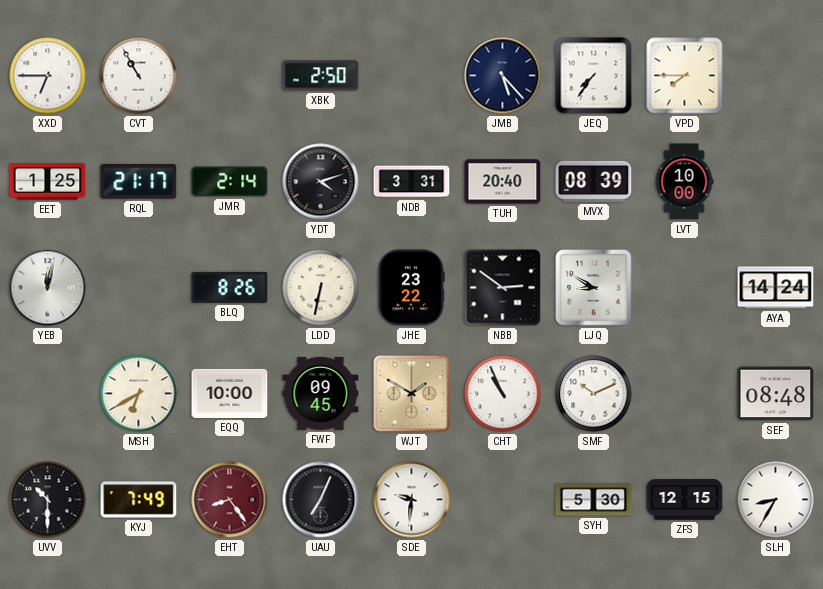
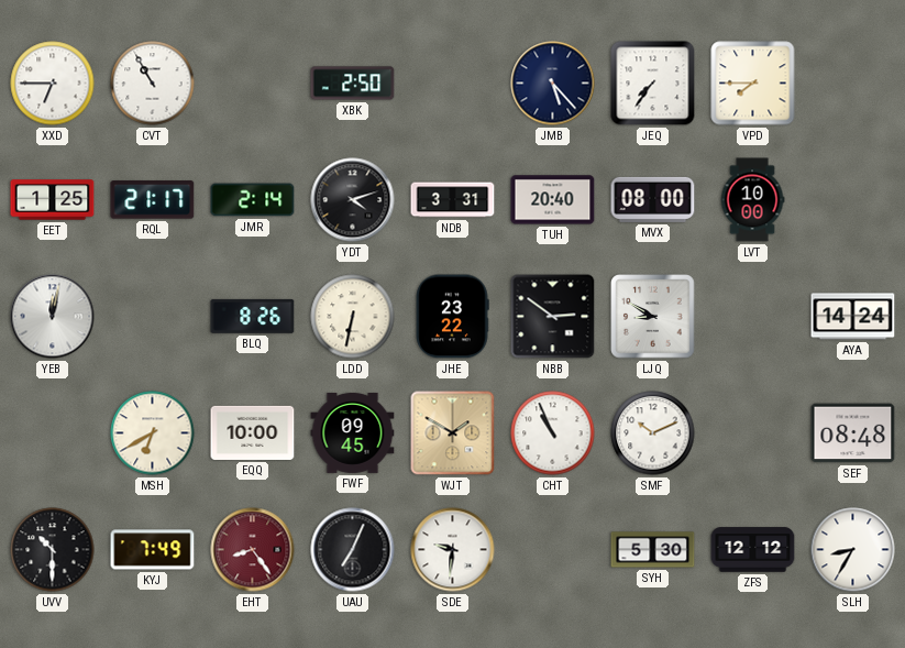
MVX: 08:39 -> 08:00 (653, 199)
ZFS: 12:15 -> 12:12 (753, 550)
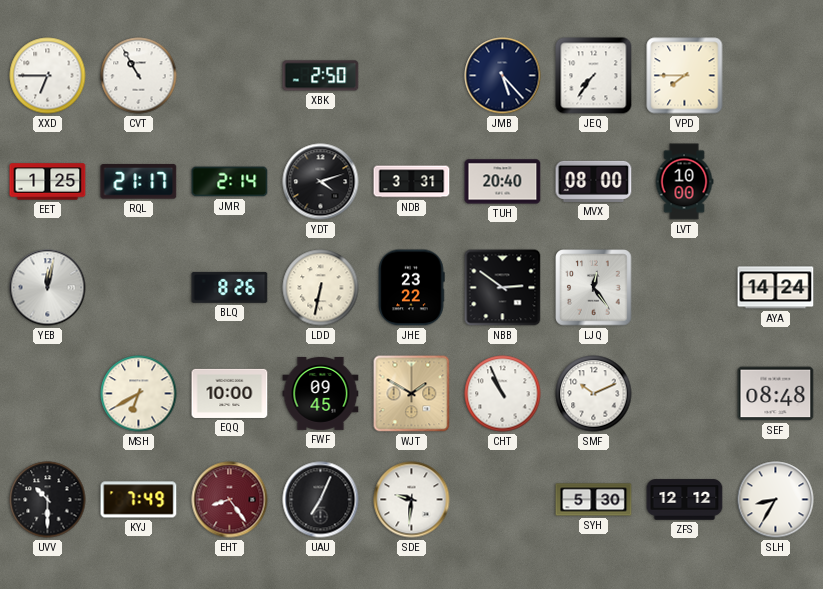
LJQ: 8:50 -> 12:24 (594, 288)
